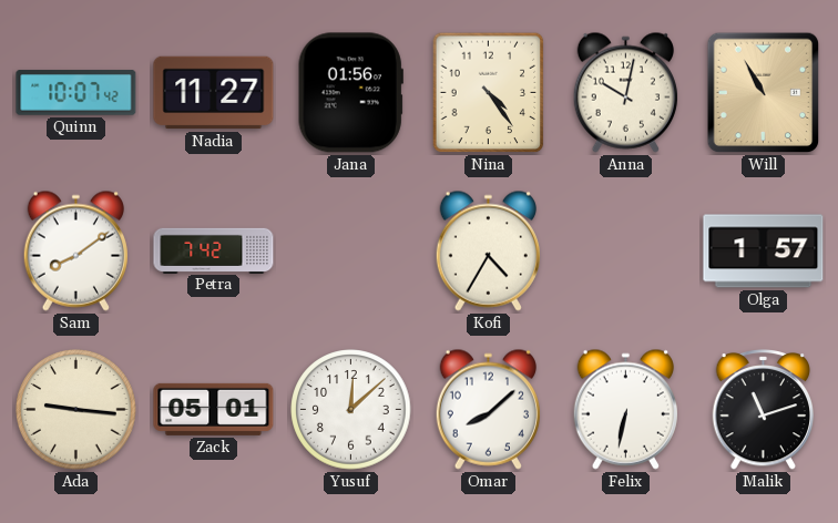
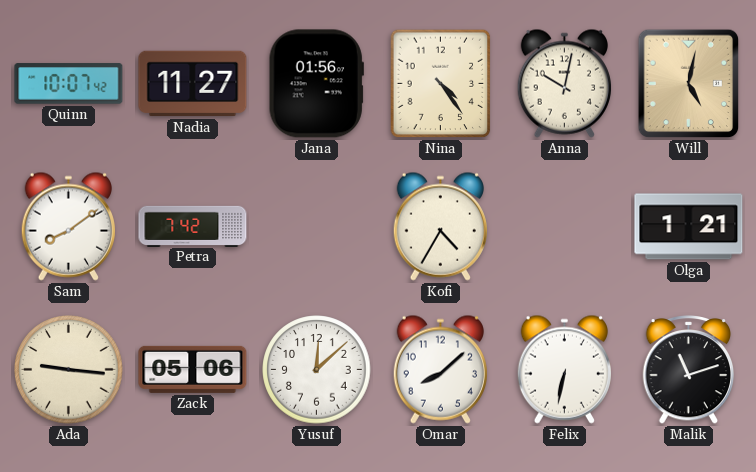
Will: 10:55 -> 5:02 (689, 84)
Olga: 1:57 -> 1:21 (689, 227)
Zack: 05:01 -> 05:06 (193, 369)
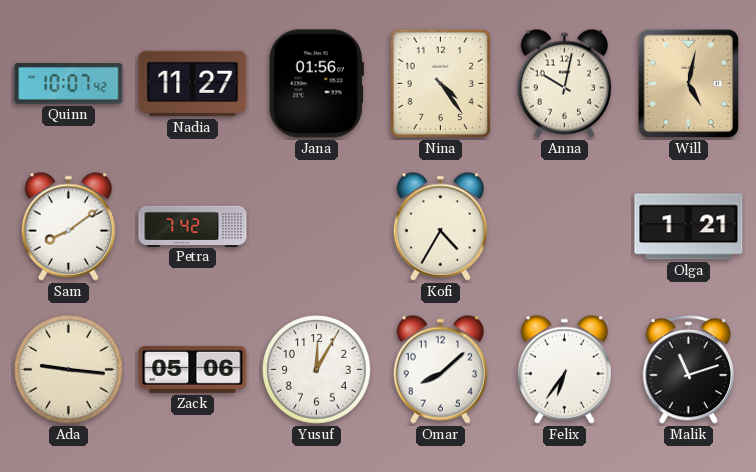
Yusuf: 12:08 -> 12:05 (317, 370)
Felix: 6:32 -> 6:36 (564, 369)
